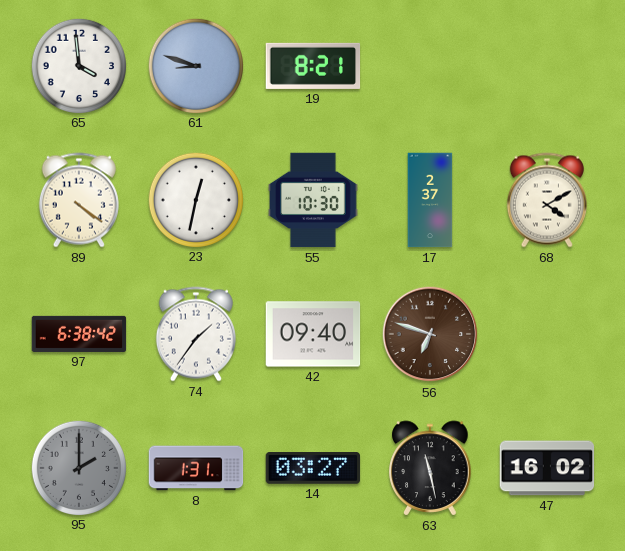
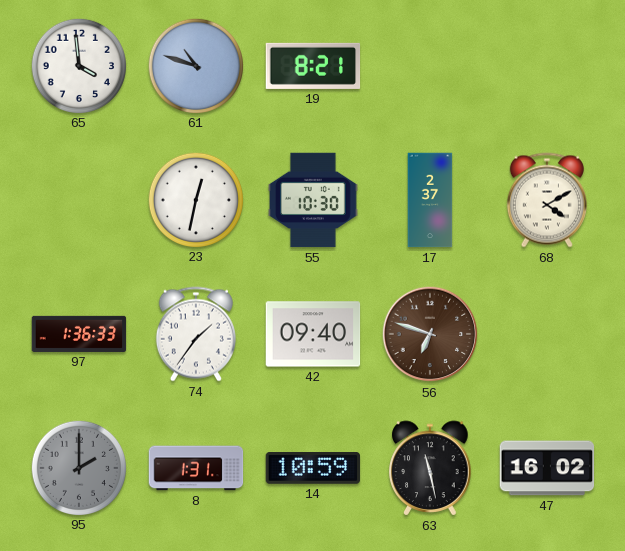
61: 8:48 -> 10:48 (195, 65)
89: 4:21 -> none (79, 200)
97: 6:38 -> 1:36 (79, 334)
14: 03:27 -> 10:59 (313, 469)
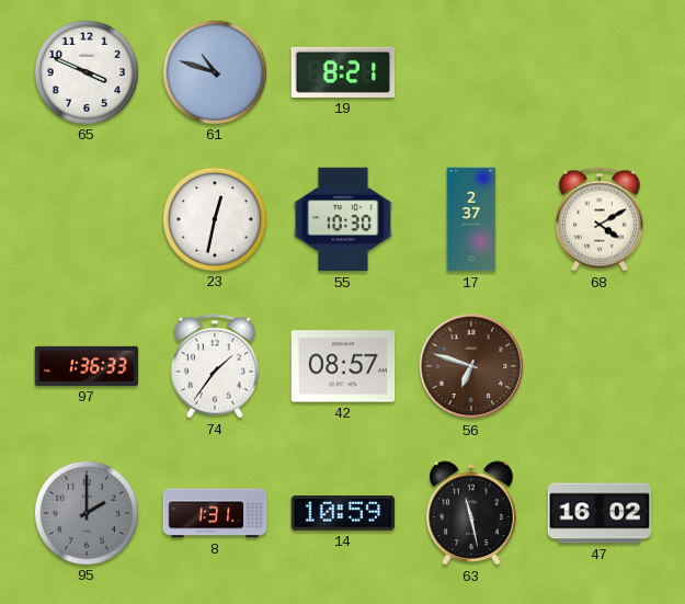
65: 3:59 -> 3:49 (85, 71)
42: 09:40 -> 08:57 (343, 366)
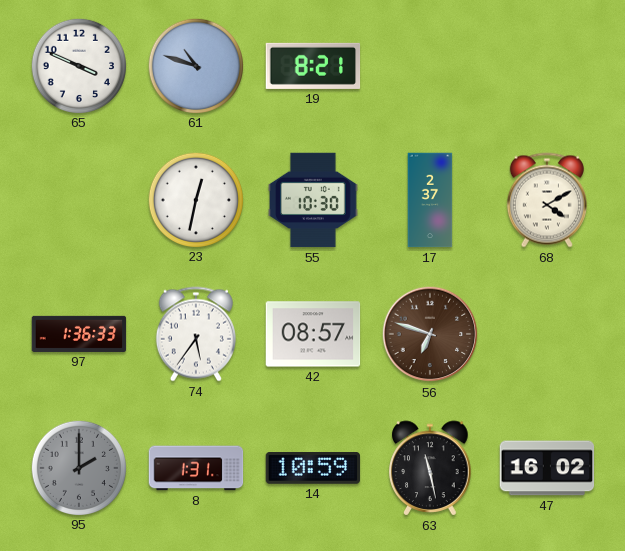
74: 1:36 -> 5:36 (196, 334)
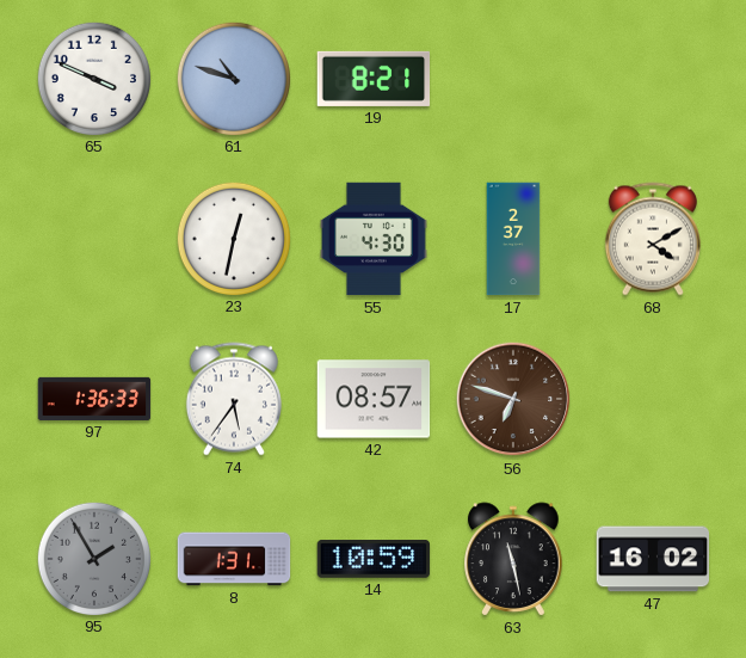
55: 10:30 -> 4:30 (374, 239)
95: 2:00 -> 1:55 (93, 558)
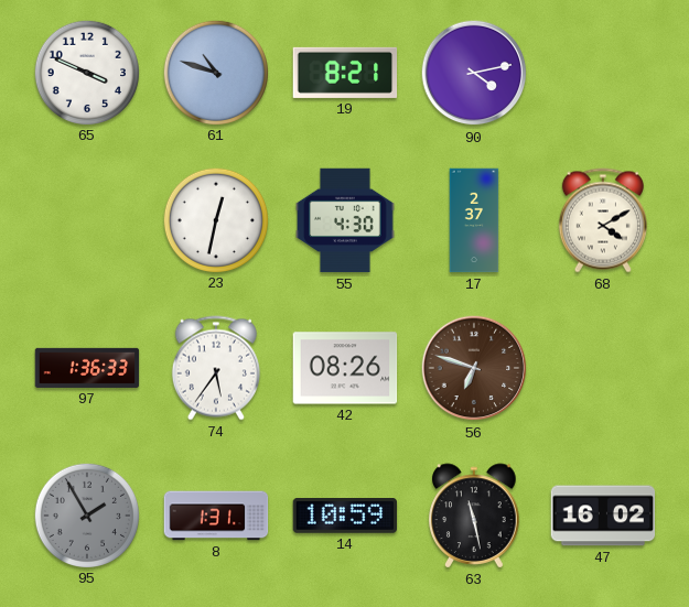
90: none -> 4:13 (474, 73)
42: 08:57 -> 08:26 (345, 368)
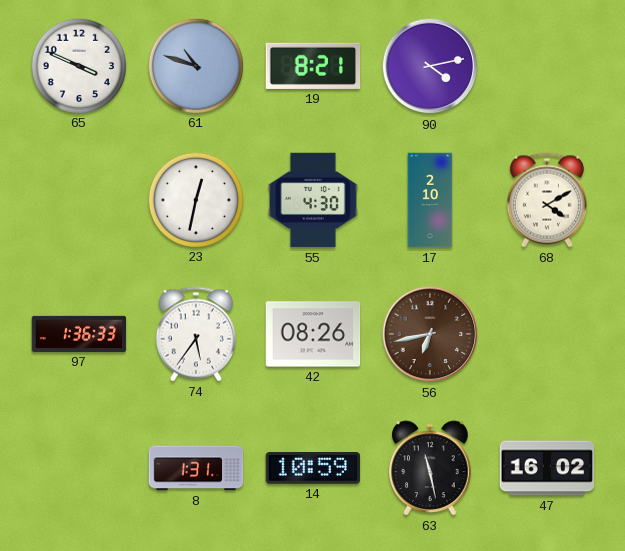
17: 2:37 -> 2:10 (430, 200)
56: 6:48 -> 6:43 (430, 334)
95: 1:55 -> none (86, 514)
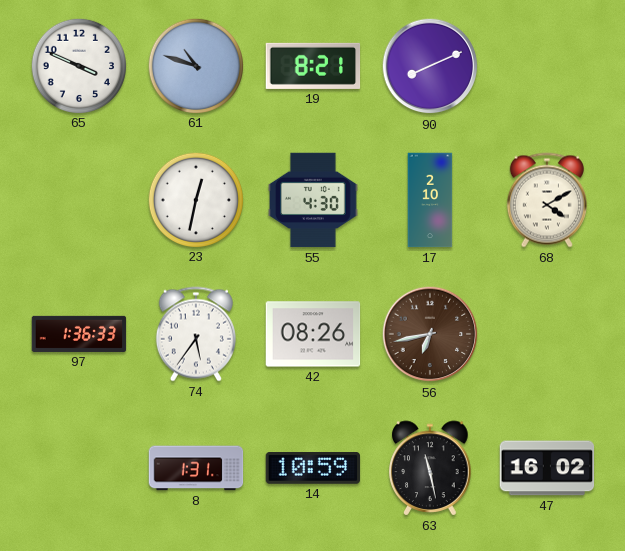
90: 4:13 -> 8:11 (430, 66)
